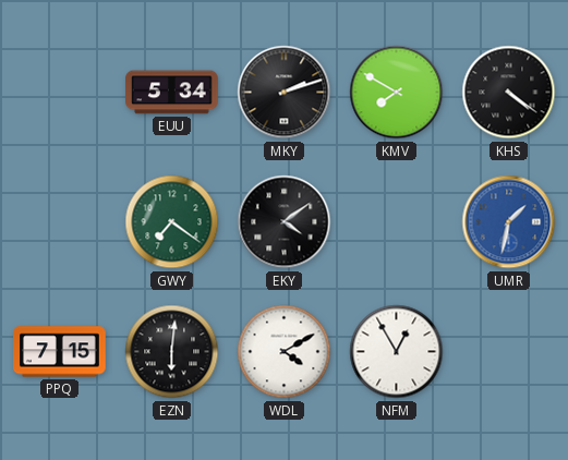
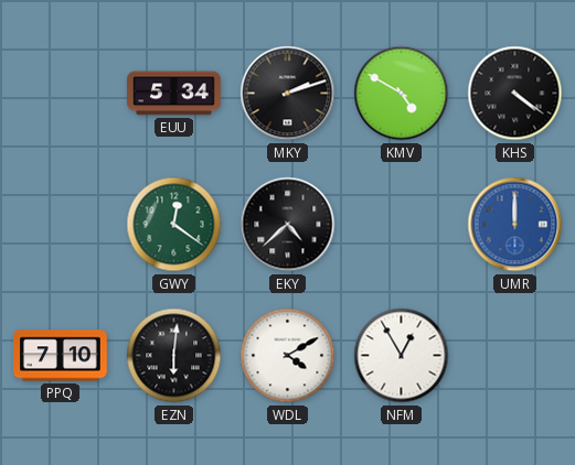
KMV: 7:50 -> 4:50 (402, 94)
GWY: 7:21 -> 12:21 (174, 225)
EKY: 4:09 -> 4:38 (288, 225)
UMR: 1:32 -> 12:00 (515, 225)
PPQ: 7:15 -> 7:10 (61, 356)
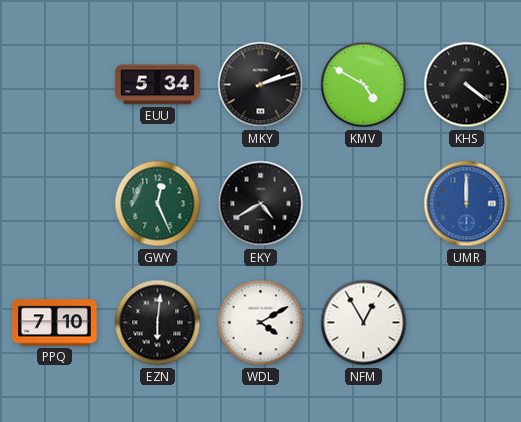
GWY: 12:21 -> 12:26 (158, 204)
EKY: 4:38 -> 4:40 (261, 204)
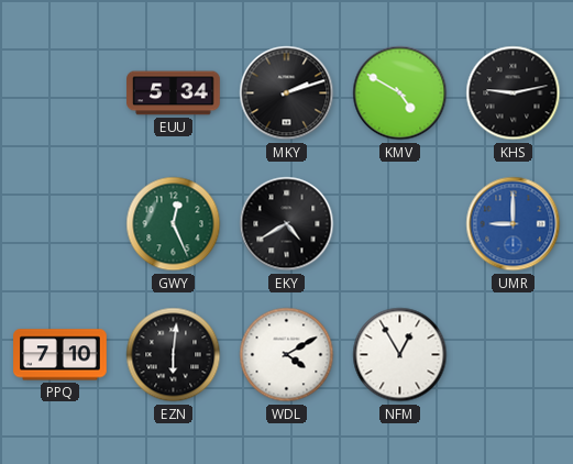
KHS: 4:21 -> 9:13 (514, 93)
UMR: 12:00 -> 9:00 (514, 224)
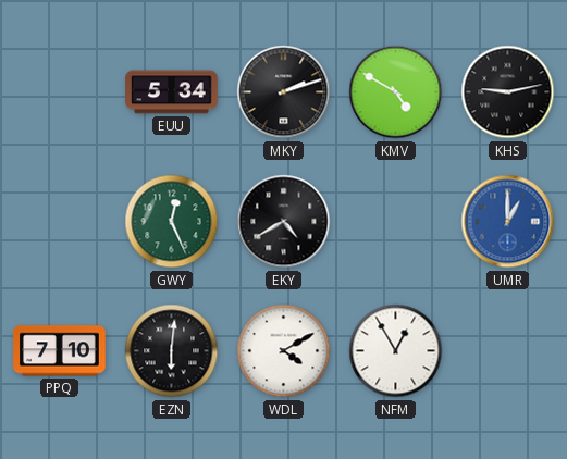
UMR: 9:00 -> 1:00 (508, 222)
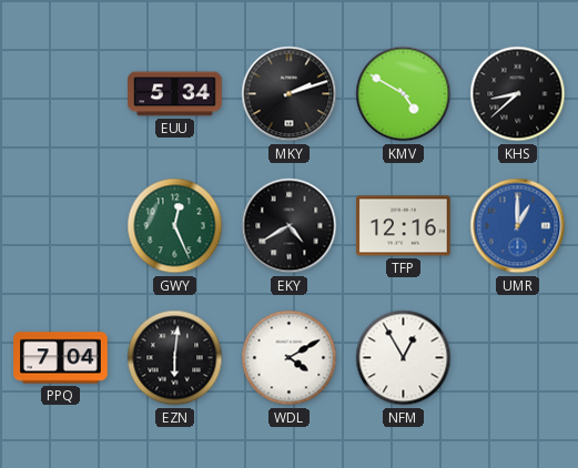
KHS: 9:13 -> 8:38 (518, 94)
TFP: none -> 12:16 (404, 226)
PPQ: 7:10 -> 7:04 (61, 358)
